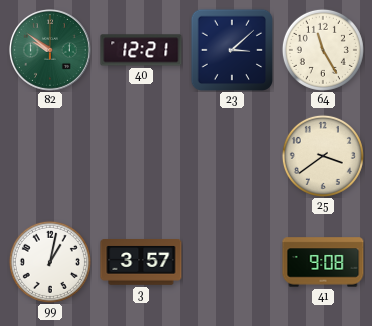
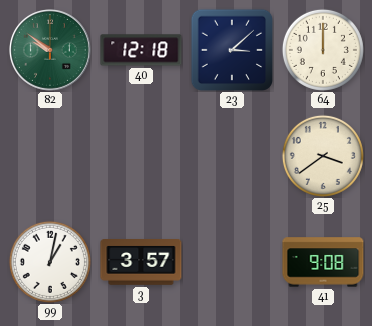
40: 12:21 -> 12:18 (141, 50)
64: 11:25 -> 12:00 (323, 50)
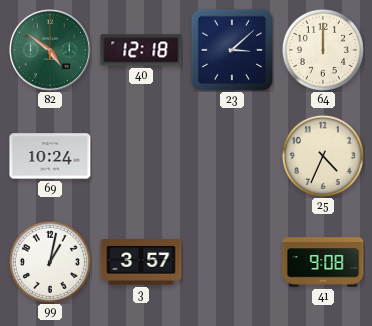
82: 9:51 -> 4:51 (51, 51)
69: none -> 10:24 (50, 156)
25: 3:39 -> 4:34 (323, 156)
